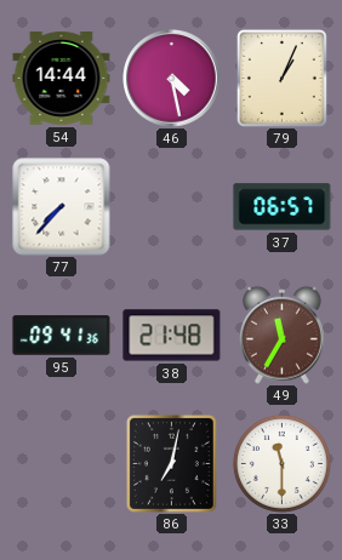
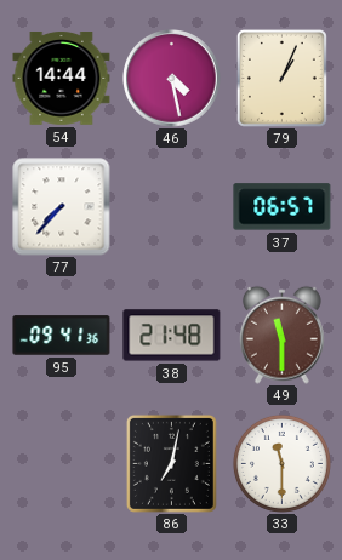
49: 11:35 -> 11:30 (283, 335)
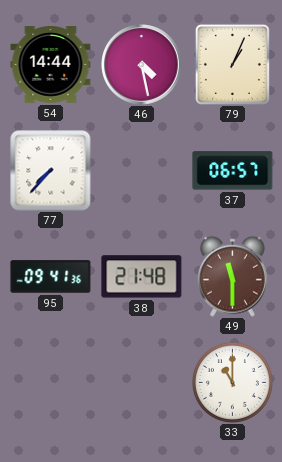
86: 7:02 -> none (171, 463)
33: 11:30 -> 11:00 (232, 382)
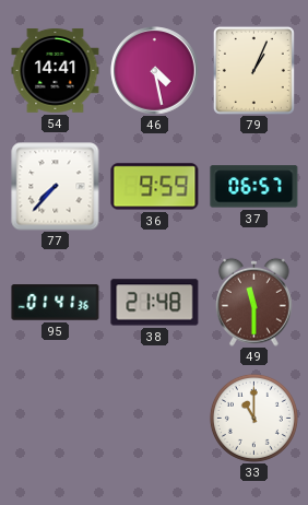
54: 14:44 -> 14:41 (56, 71)
36: none -> 9:59 (155, 187)
95: 09:41 -> 01:41 (56, 303)
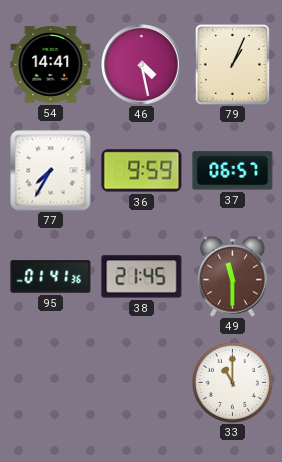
77: 7:37 -> 7:35 (51, 171)
38: 21:48 -> 21:45 (142, 277)
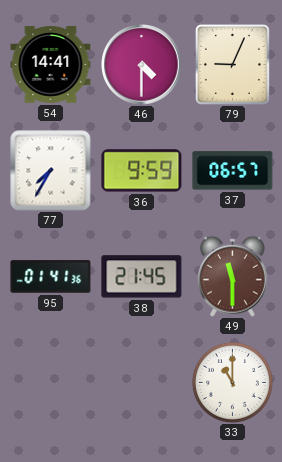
46: 4:28 -> 4:30 (142, 65)
79: 1:04 -> 9:04 (232, 64)
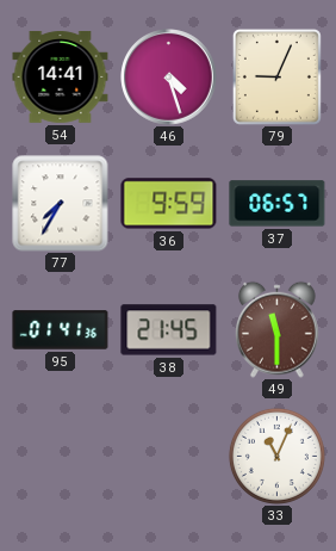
46: 4:30 -> 4:27 (169, 78)
33: 11:00 -> 11:04 (276, 456)
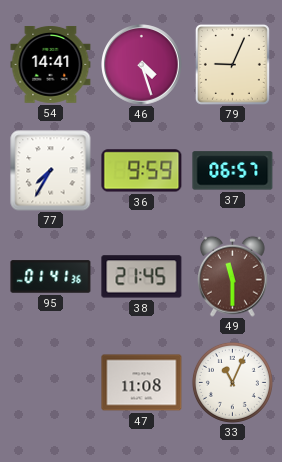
47: none -> 11:08 (142, 383)
